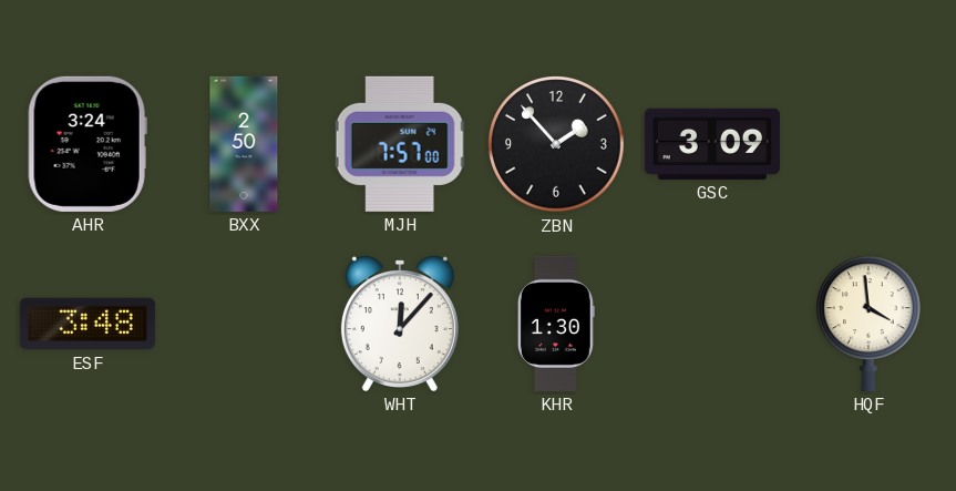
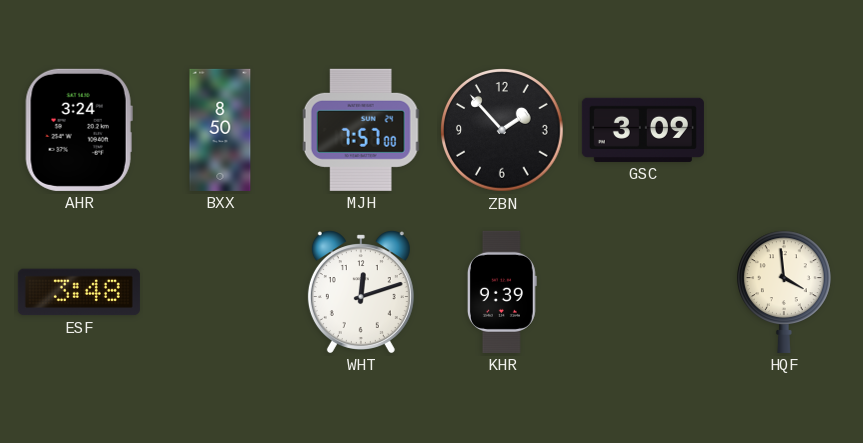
BXX: 2:50 -> 8:50 (220, 130)
WHT: 12:07 -> 12:12 (361, 292)
KHR: 1:30 -> 9:39 (502, 292)
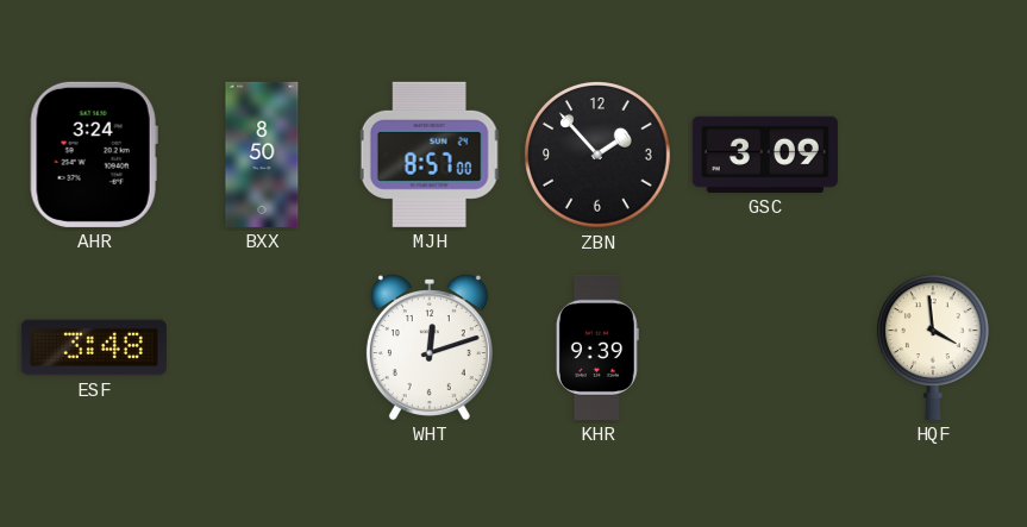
MJH: 7:57 -> 8:57 (430, 155)
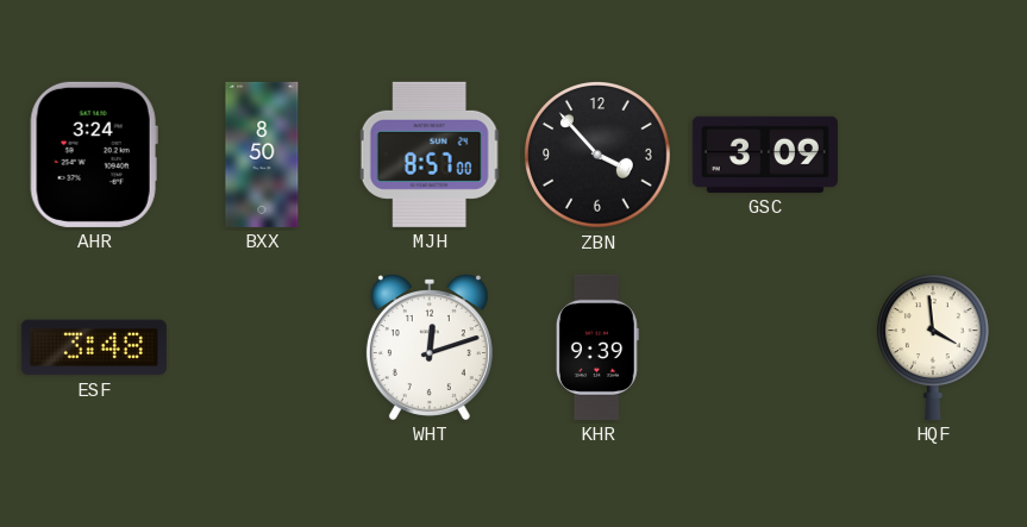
ZBN: 1:53 -> 3:53 (599, 156)
